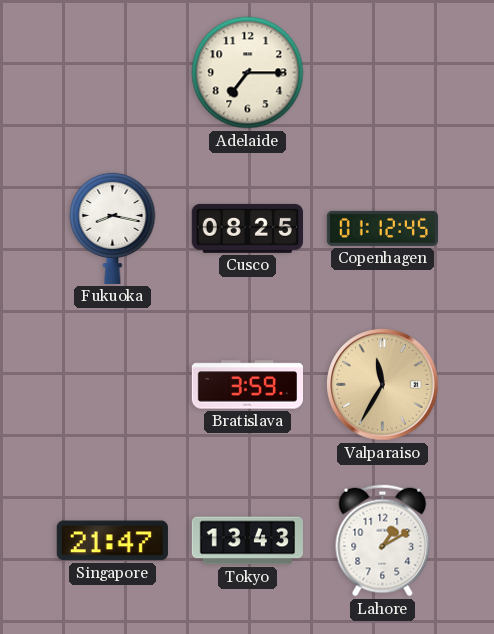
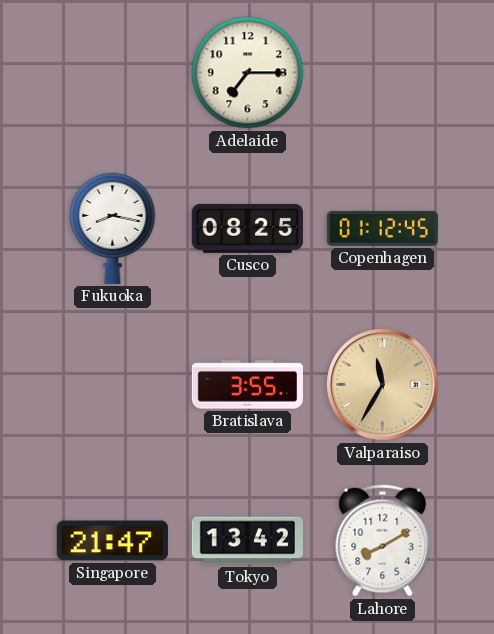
Bratislava: 3:59 -> 3:55 (247, 385)
Tokyo: 13:43 -> 13:42 (247, 541)
Lahore: 1:10 -> 8:10 (383, 541)
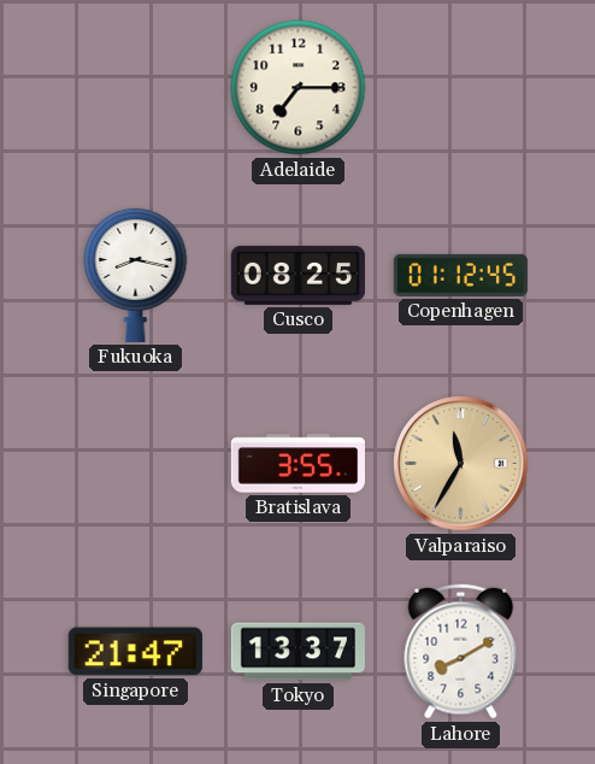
Tokyo: 13:42 -> 13:37 (297, 652)
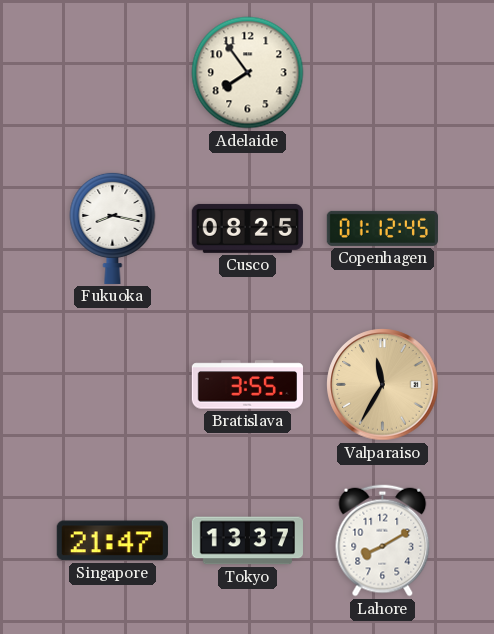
Adelaide: 7:15 -> 7:54 (248, 73)
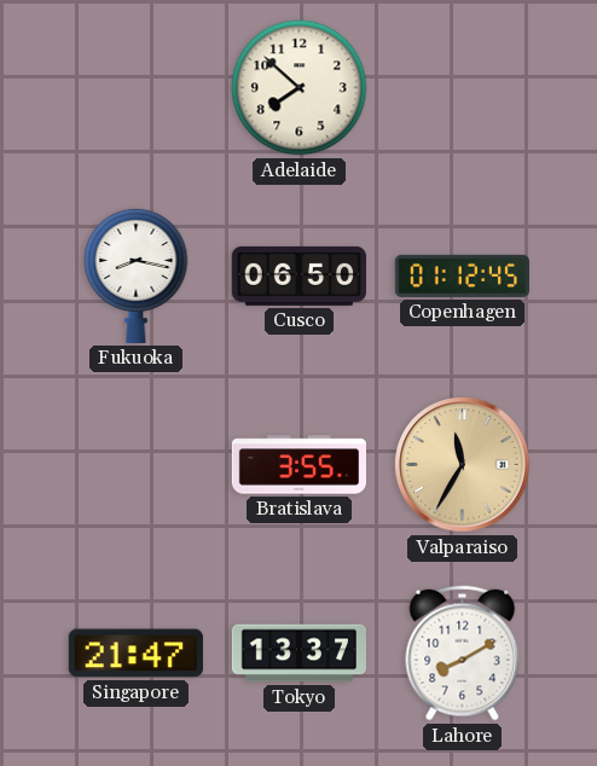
Adelaide: 7:54 -> 7:52 (300, 88)
Cusco: 08:25 -> 06:50 (298, 275)
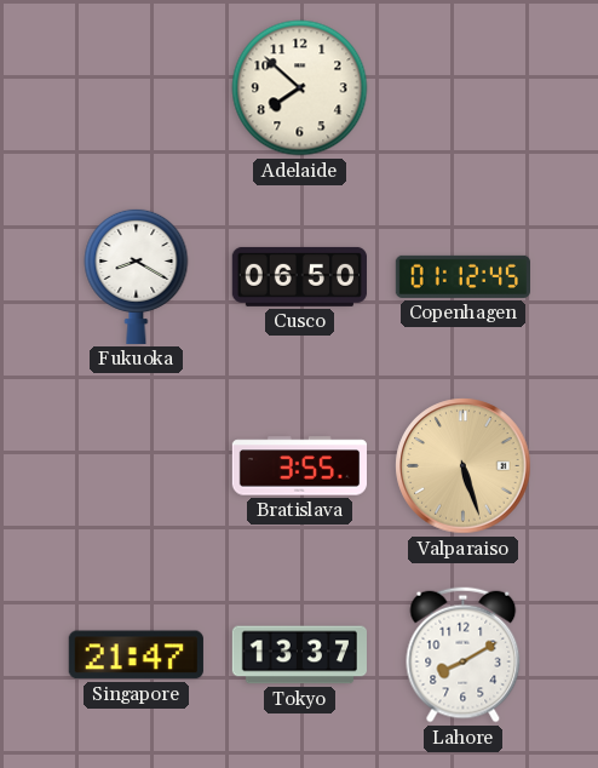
Fukuoka: 8:17 -> 8:20 (137, 276)
Valparaiso: 11:35 -> 5:27 (464, 466)
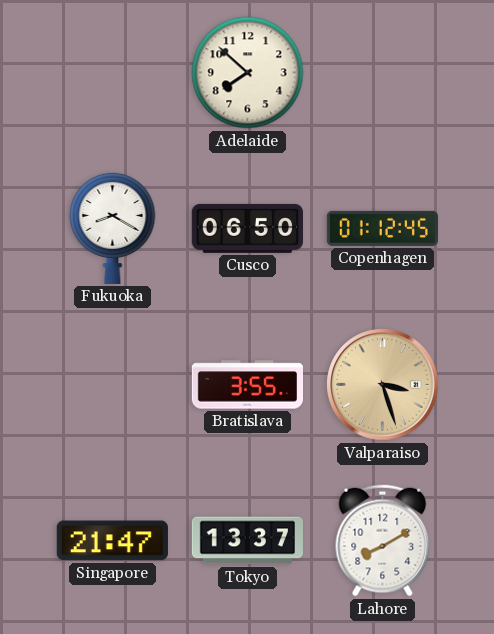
Valparaiso: 5:27 -> 3:27 (383, 385)
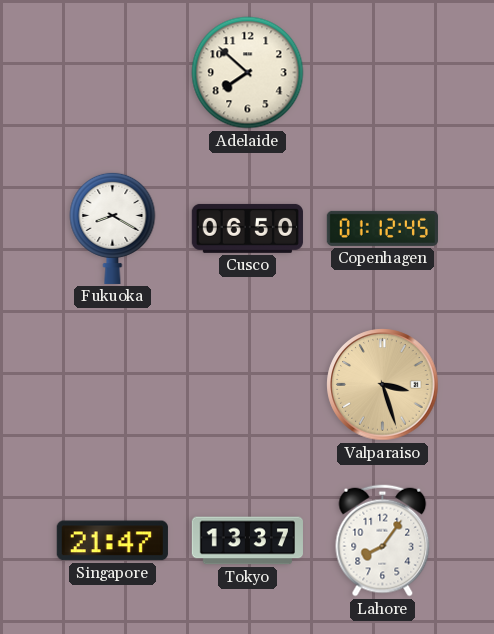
Bratislava: 3:55 -> none (247, 385)
Lahore: 8:10 -> 8:06 (383, 541)
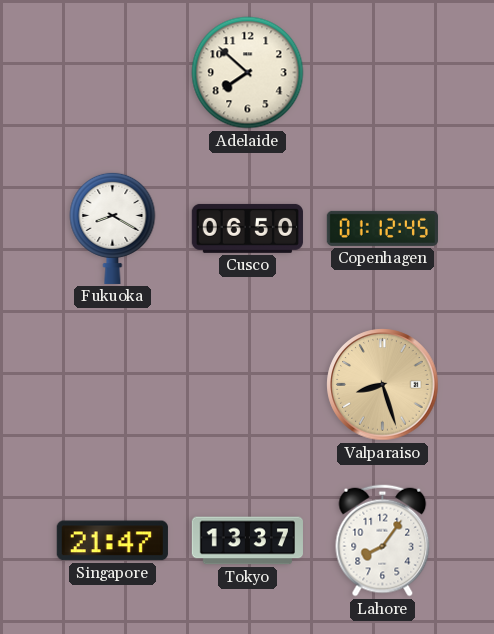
Valparaiso: 3:27 -> 8:27 (383, 385)
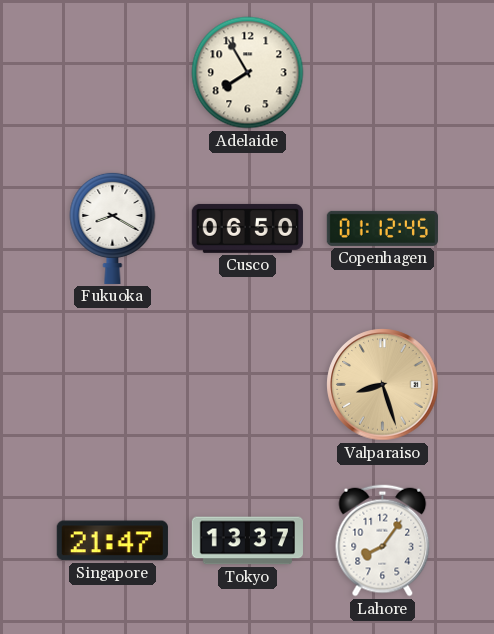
Adelaide: 7:52 -> 7:55 (248, 73)
